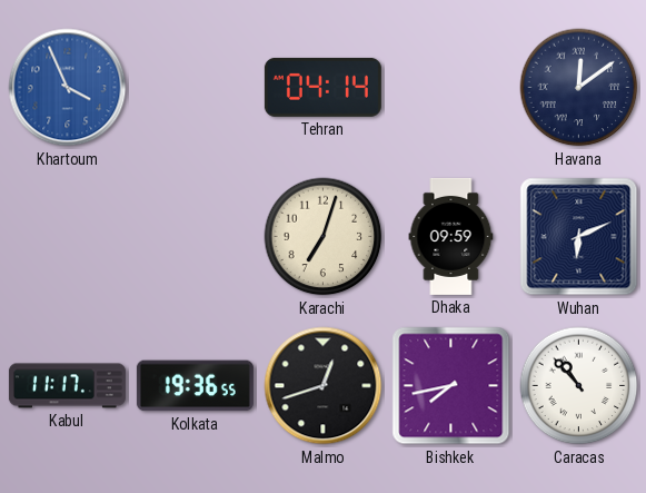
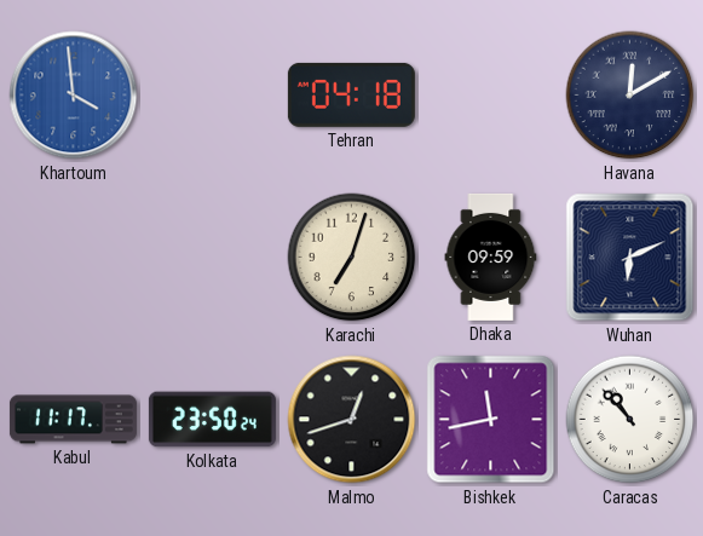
Khartoum: 3:56 -> 3:59 (74, 96)
Tehran: 04:14 -> 04:18 (351, 94)
Havana: 12:09 -> 12:10 (630, 96)
Kolkata: 19:36 -> 23:50 (212, 420)
Bishkek: 7:43 -> 11:43 (491, 420)
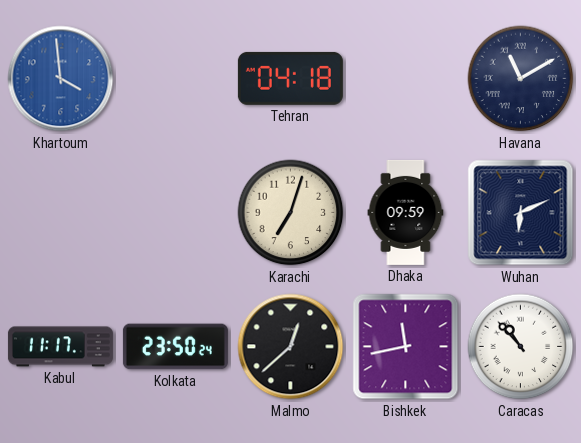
Havana: 12:10 -> 11:10 (521, 79)
Malmo: 12:42 -> 12:38 (291, 347)
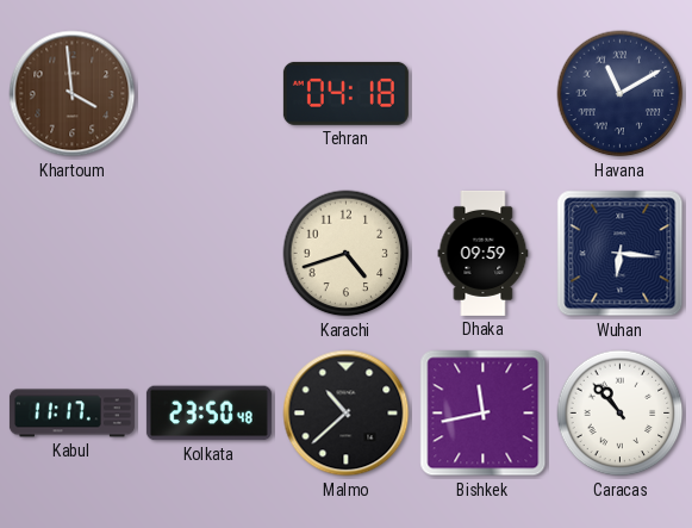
Khartoum dial: blue -> brown (73, 94)
Karachi: 7:03 -> 4:42 (347, 254)
Wuhan: 6:11 -> 6:16 (621, 254)
Kolkata: 23:50:24 -> 23:50:48 (208, 414)
Malmo: 12:38 -> 10:38 (347, 414)
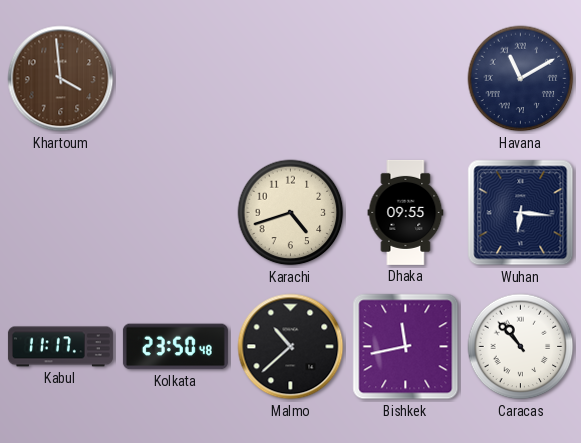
Tehran: 04:18 -> none (345, 93)
Dhaka: 09:59 -> 09:55 (406, 212)
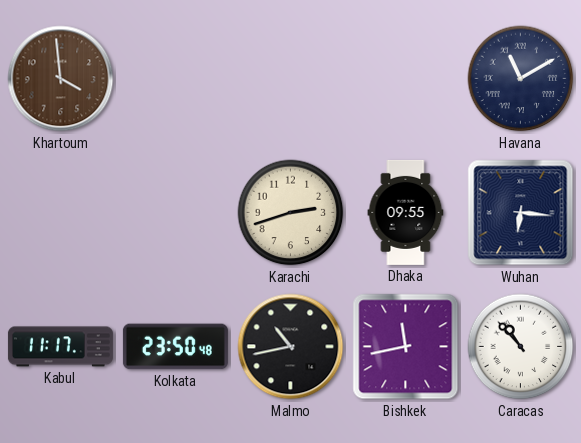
Karachi: 4:42 -> 2:42 (291, 213)
Malmo: 10:38 -> 10:43 (291, 347)
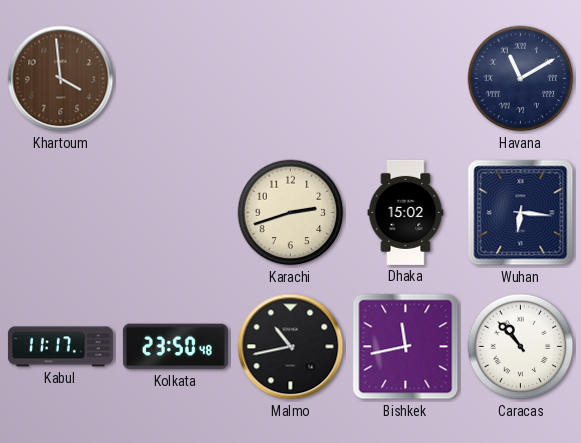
Dhaka: 09:55 -> 15:02 (406, 212)
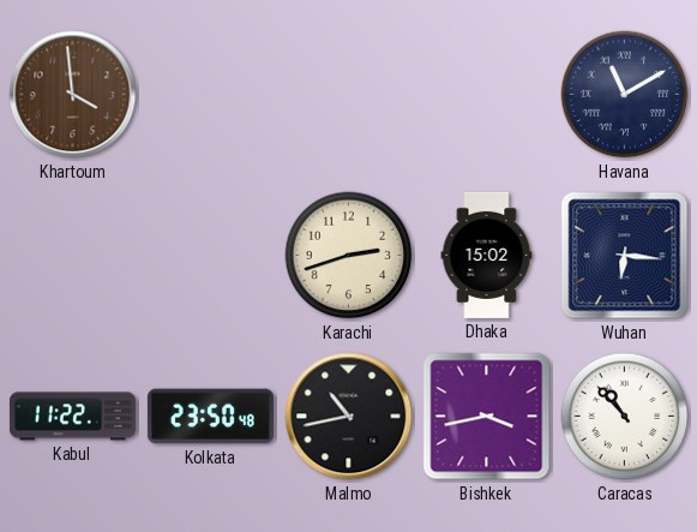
Kabul: 11:17 -> 11:22 (72, 417)
Bishkek: 11:43 -> 3:43 (487, 417)
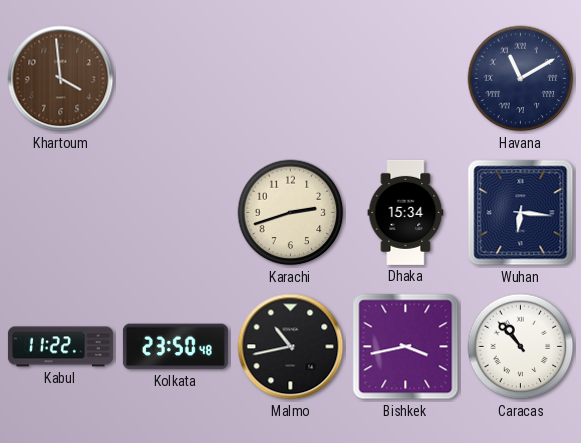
Dhaka: 15:02 -> 15:34 (406, 212)
